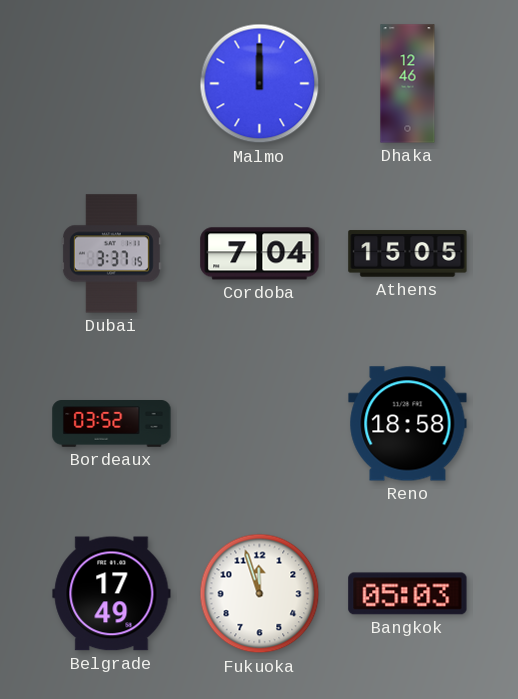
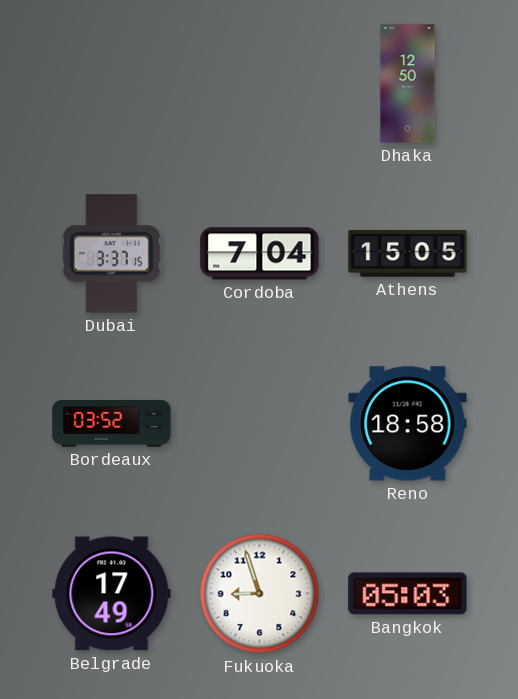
Malmo: 12:00 -> none (260, 84)
Dhaka: 12:46 -> 12:50 (408, 84)
Fukuoka: 11:57 -> 8:57 (260, 594)
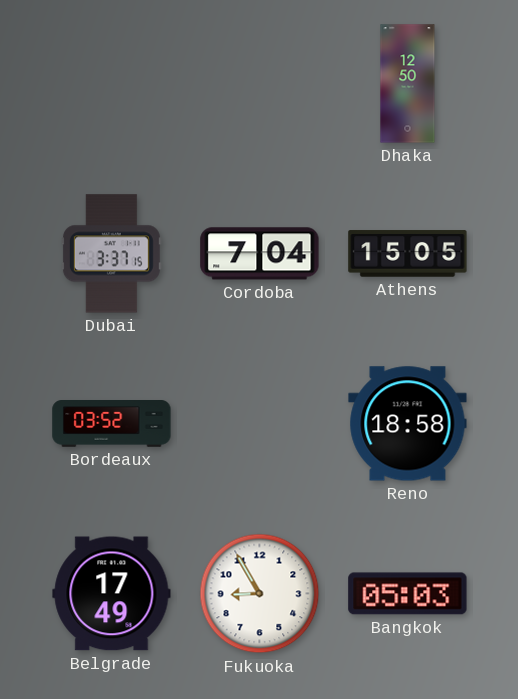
Fukuoka: 8:57 -> 8:55 (260, 594)
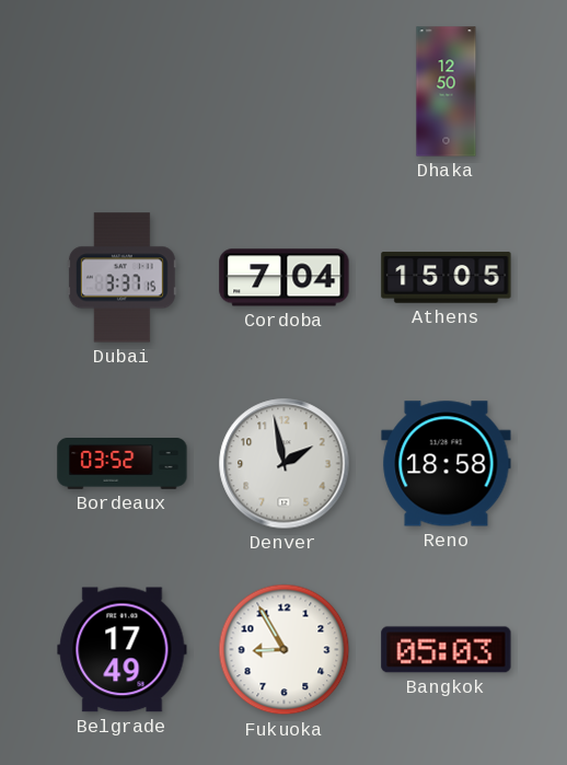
Denver: none -> 1:58 (285, 464)
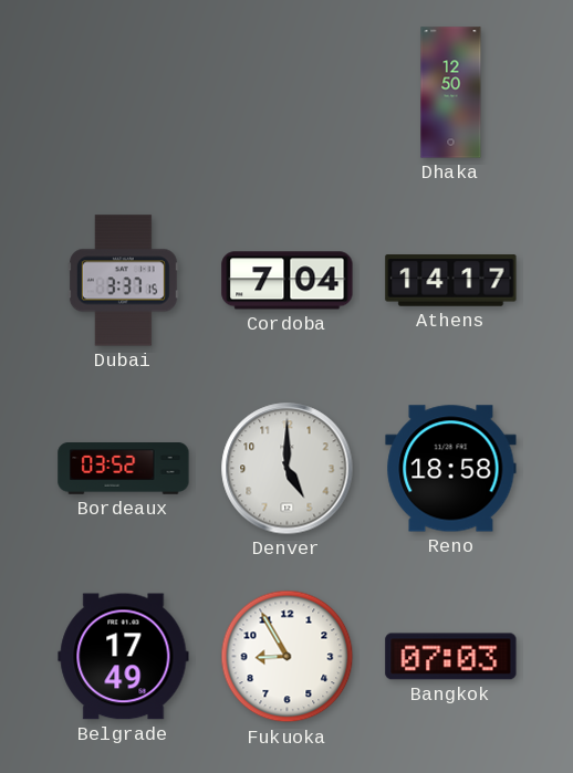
Athens: 15:05 -> 14:17 (451, 281)
Denver: 1:58 -> 5:00 (288, 469)
Bangkok: 05:03 -> 07:03 (451, 657)
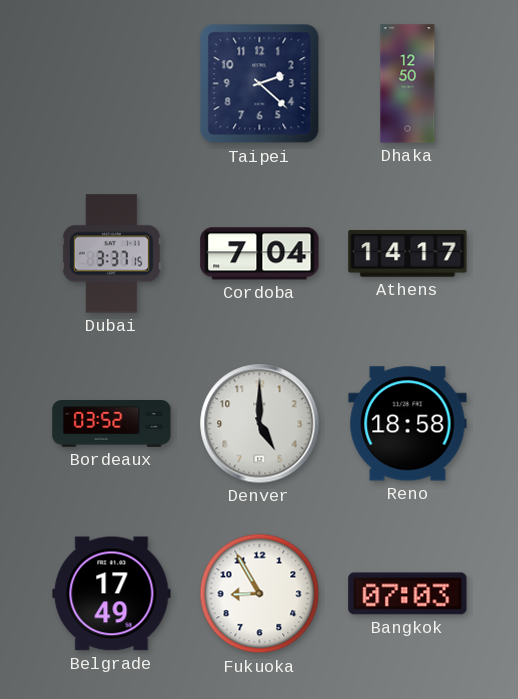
Taipei: none -> 2:22 (260, 84)
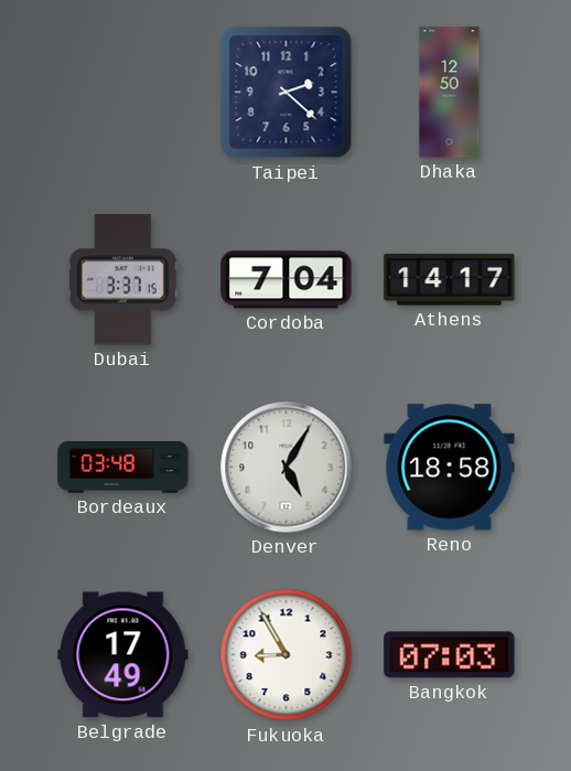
Bordeaux: 03:52 -> 03:48 (123, 468)
Denver: 5:00 -> 5:05 (287, 468)
